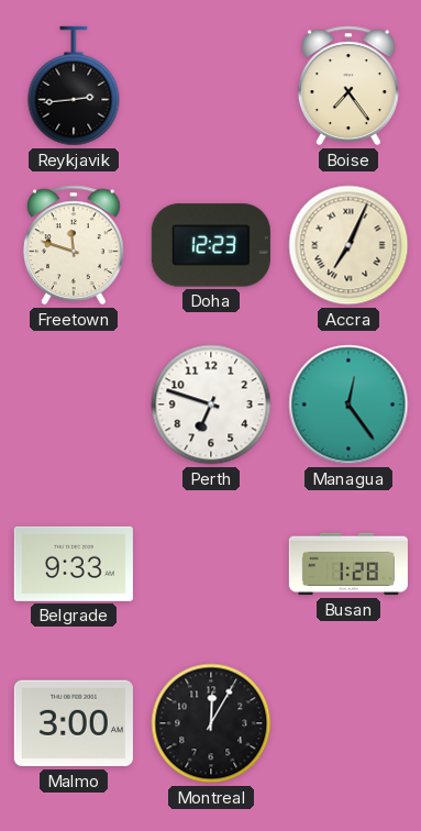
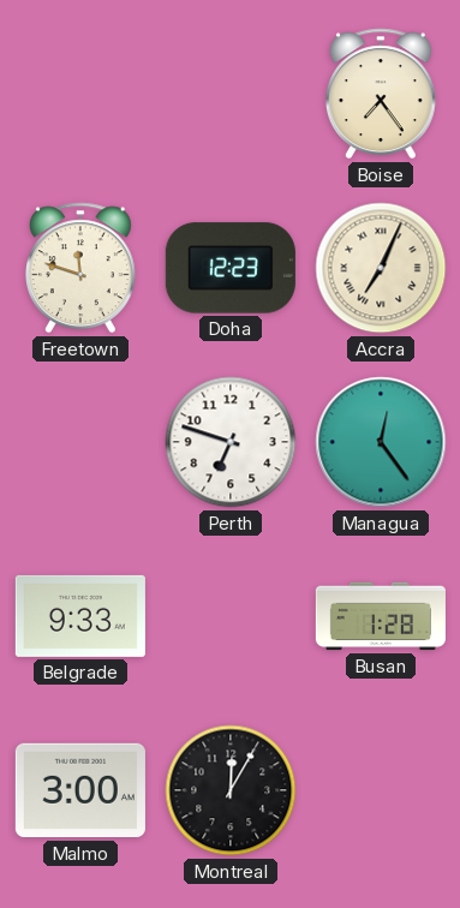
Reykjavik: 2:44 -> none (74, 86)
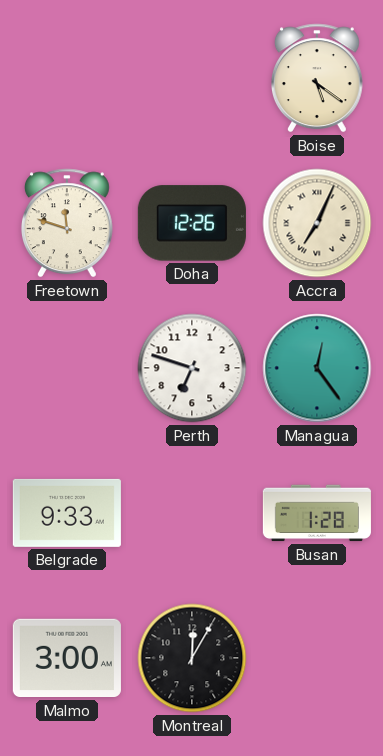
Boise: 7:24 -> 5:21 (317, 78)
Doha: 12:23 -> 12:26 (192, 223)
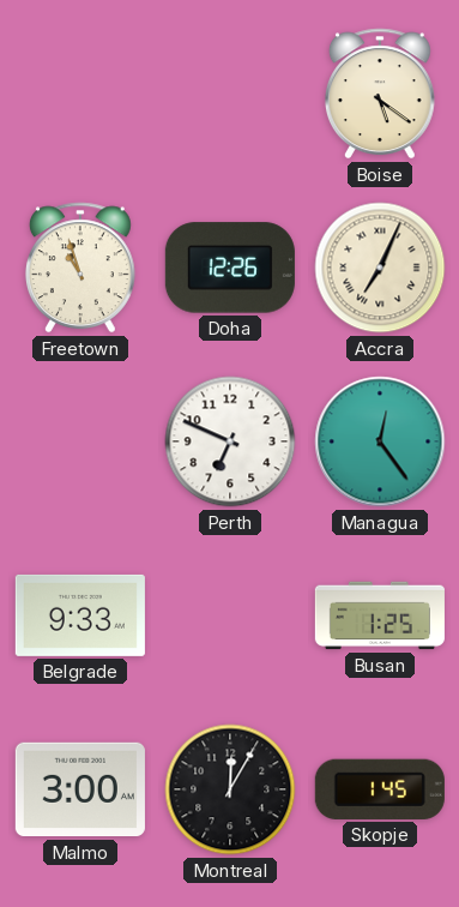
Freetown: 11:48 -> 10:57 (80, 268)
Perth: 6:48 -> 6:49 (230, 442)
Busan: 1:28 -> 1:25 (380, 615)
Skopje: none -> 1:45 (380, 789)
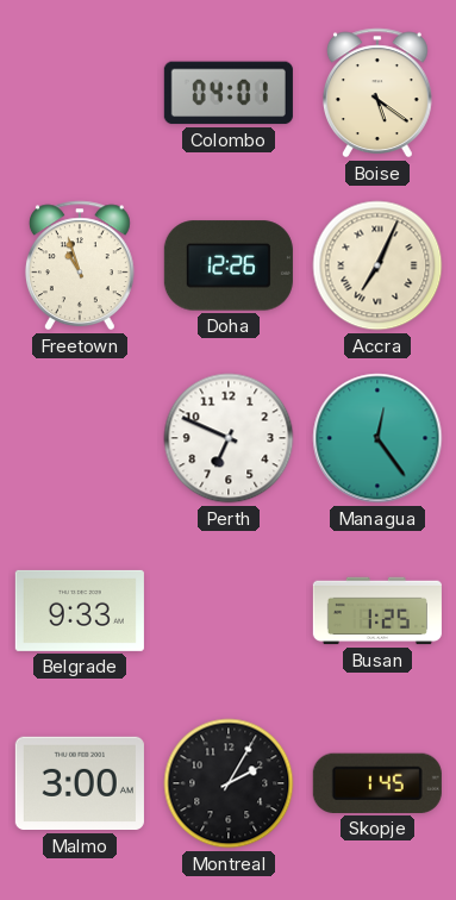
Colombo: none -> 04:01 (229, 93)
Montreal: 12:05 -> 2:05 (229, 783)
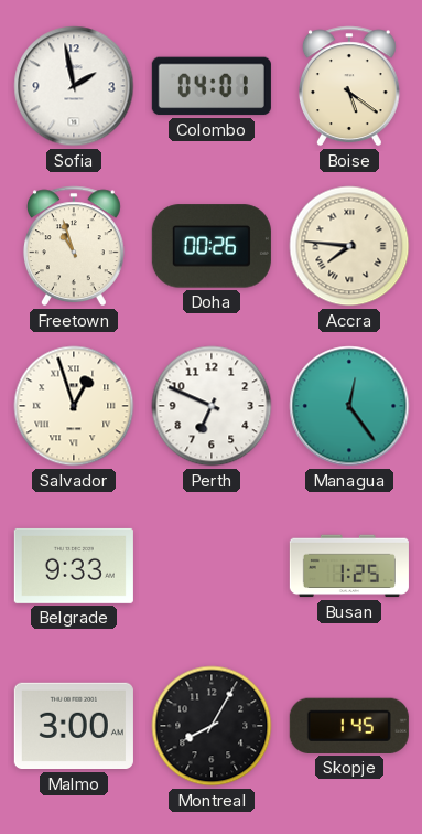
Sofia: none -> 1:58 (74, 86)
Doha: 12:26 -> 00:26 (212, 246)
Accra: 7:04 -> 7:46 (349, 246)
Salvador: none -> 12:57 (74, 406)
Montreal: 2:05 -> 8:05 (212, 726)
